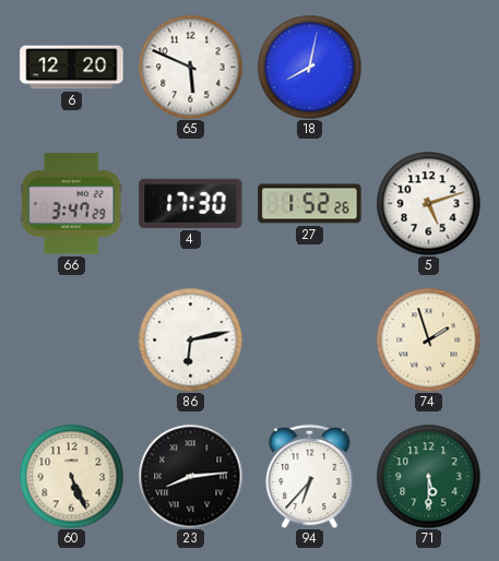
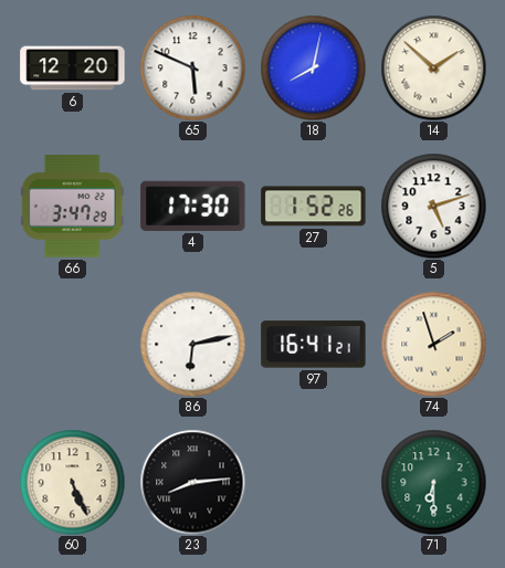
14: none -> 1:52 (433, 67)
97: none -> 16:41 (314, 345)
94: 6:37 -> none (310, 476)
71: 5:30 -> 6:30 (433, 482)
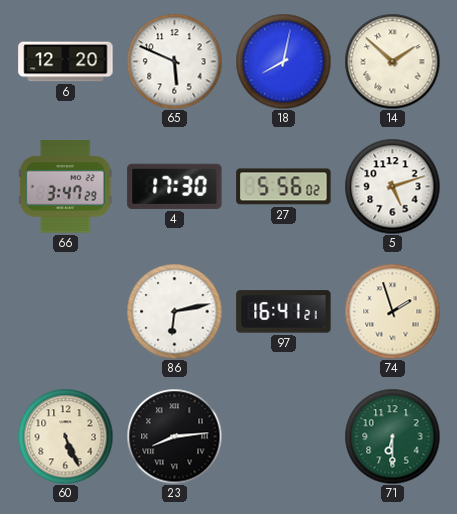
27: 1:52 -> 5:56 (284, 187)
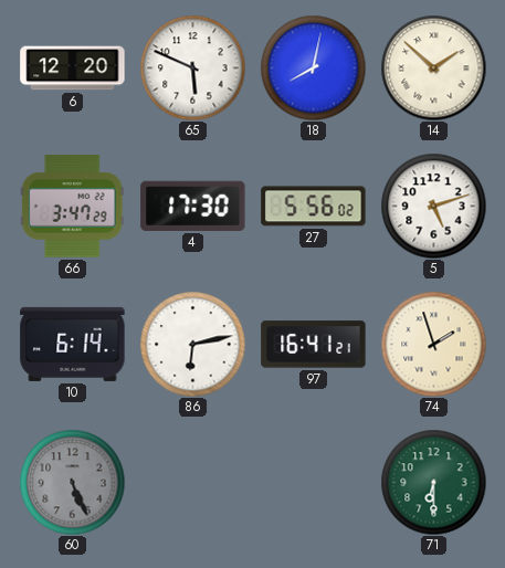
10: none -> 6:14 (73, 344)
60 dial: cream -> grey (72, 482)
23: 8:14 -> none (174, 436)
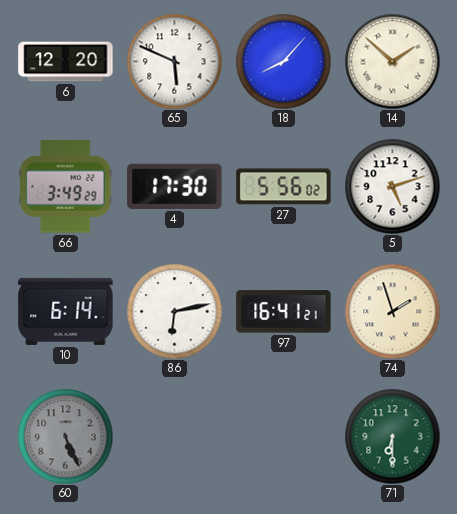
18: 8:02 -> 8:07 (283, 61)
66: 3:47 -> 3:49 (65, 187)
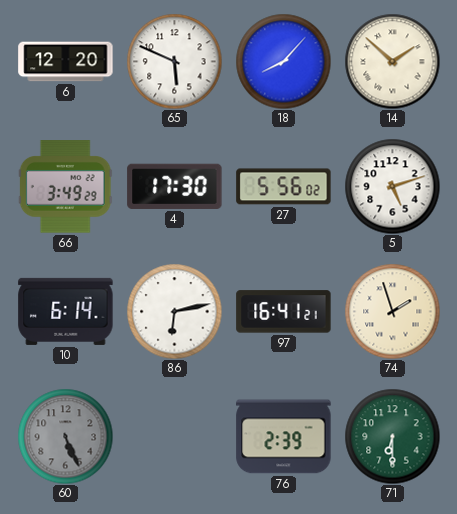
76: none -> 2:39 (284, 437)
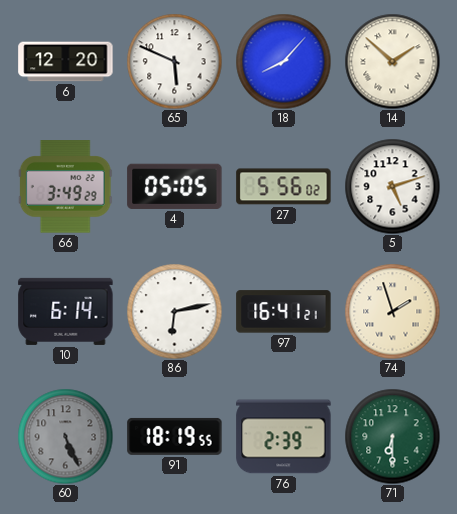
4: 17:30 -> 05:05 (175, 186)
91: none -> 18:19 (175, 436)
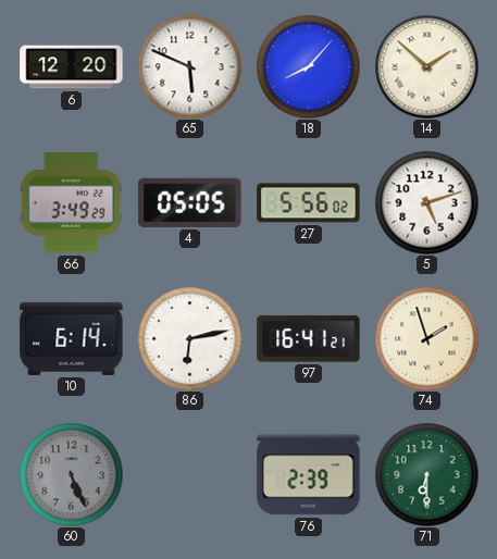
91: 18:19 -> none (175, 436)
